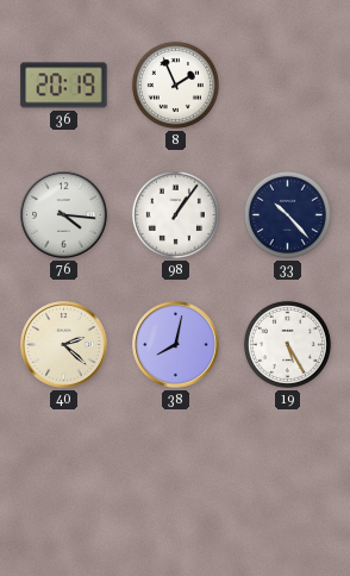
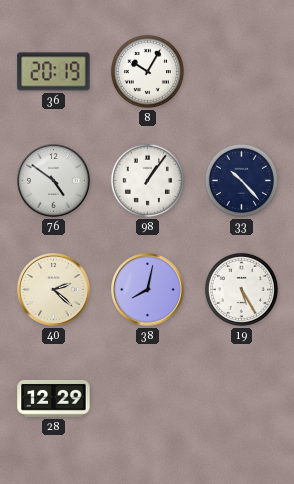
8: 1:56 -> 10:05 (147, 71)
76: 4:16 -> 4:51 (54, 181)
28: none -> 12:29 (54, 398)
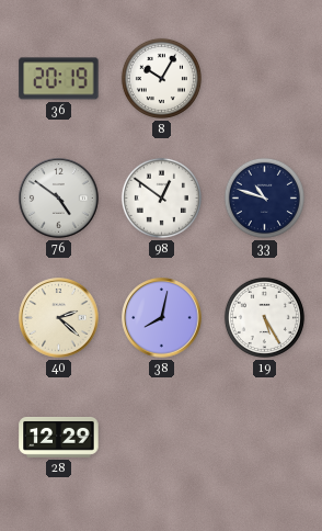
98: 1:06 -> 12:51 (161, 197)
33: 10:23 -> 10:48 (264, 197)
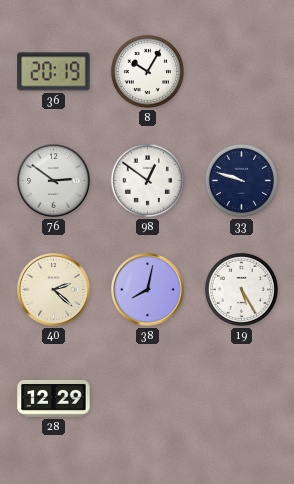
76: 4:51 -> 2:51 (54, 181)
33: 10:48 -> 9:48 (241, 180)
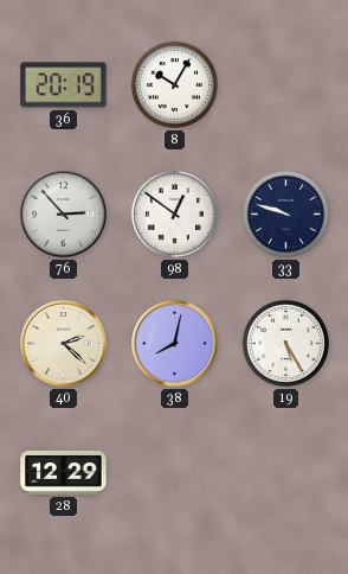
76: 2:51 -> 2:53 (64, 215)
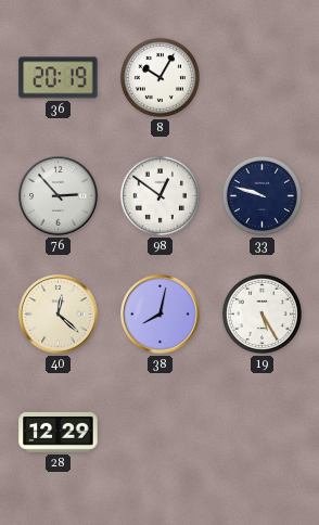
40: 2:22 -> 12:22 (59, 315)
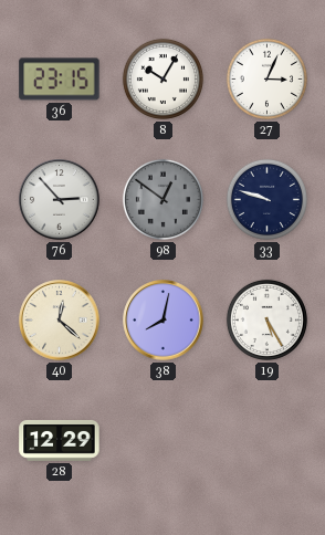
36: 20:19 -> 23:15 (60, 80)
27: none -> 3:04 (266, 78)
98 dial: white -> grey (162, 199)
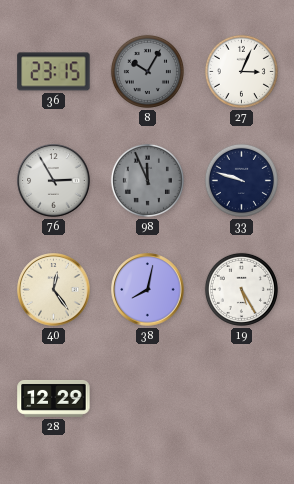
8 dial: white -> grey (147, 71)
76: 2:53 -> 2:55 (54, 181)
98: 12:51 -> 11:56 (147, 180)
40: 12:22 -> 12:24 (54, 290)
